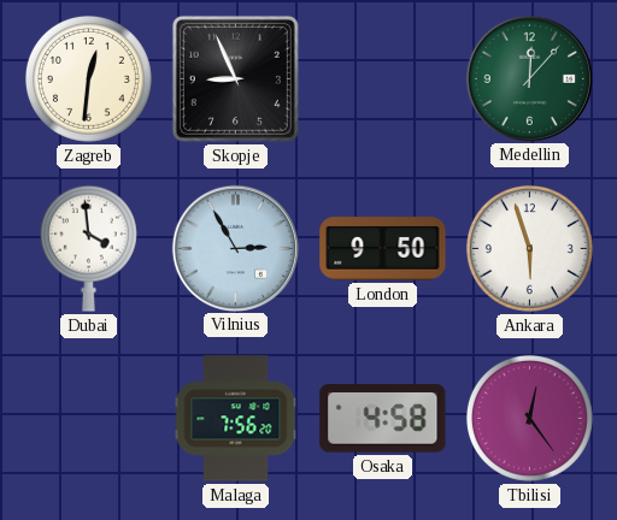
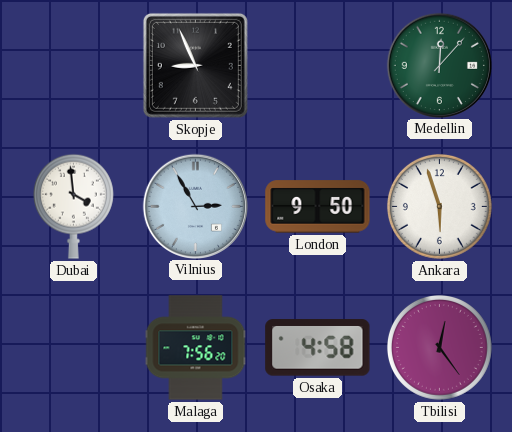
Zagreb: 12:31 -> none (88, 78)
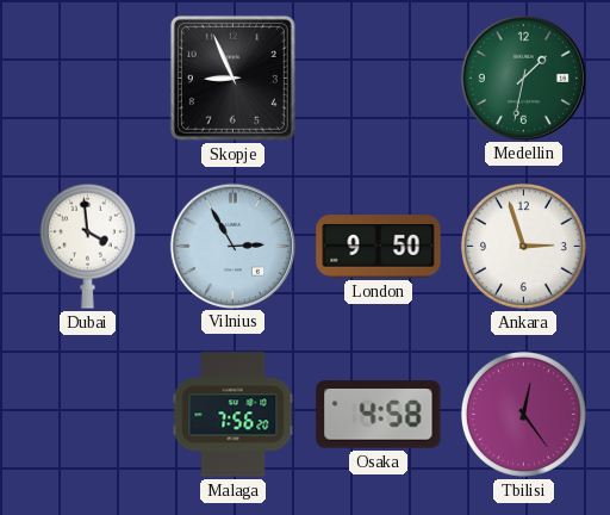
Medellin: 12:07 -> 1:32 (523, 77)
Ankara: 5:57 -> 2:57 (523, 246)
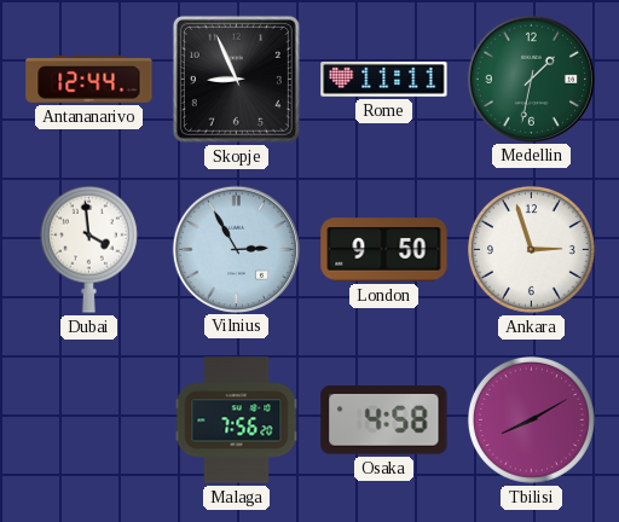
Antananarivo: none -> 12:44 (89, 79)
Rome: none -> 11:11 (384, 80)
Tbilisi: 12:24 -> 8:10 (531, 419)
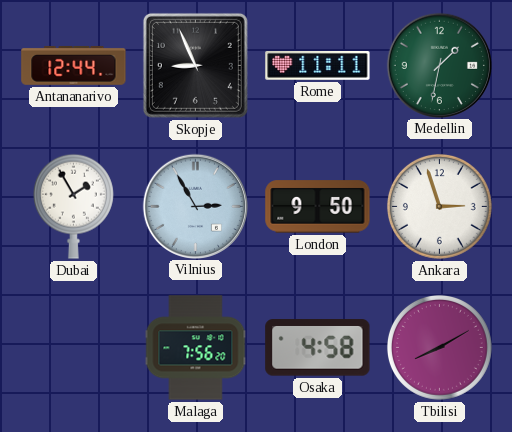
Dubai: 3:59 -> 1:55 (73, 206)
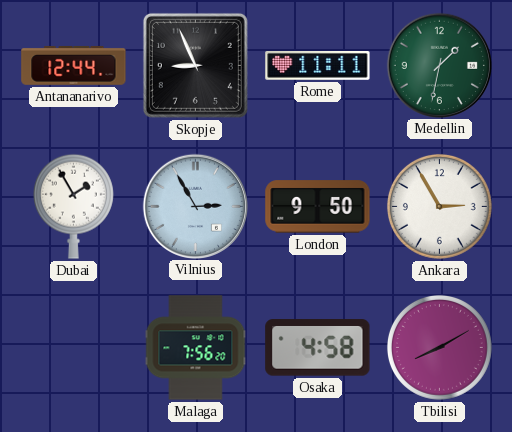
Ankara: 2:57 -> 2:55 (439, 206)
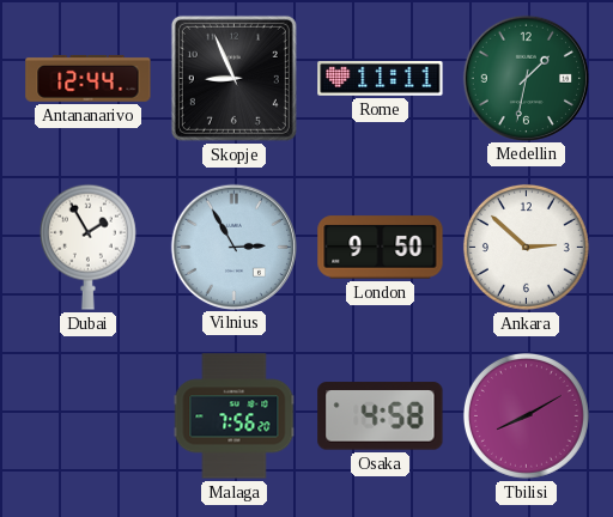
Ankara: 2:55 -> 2:52 (526, 247)
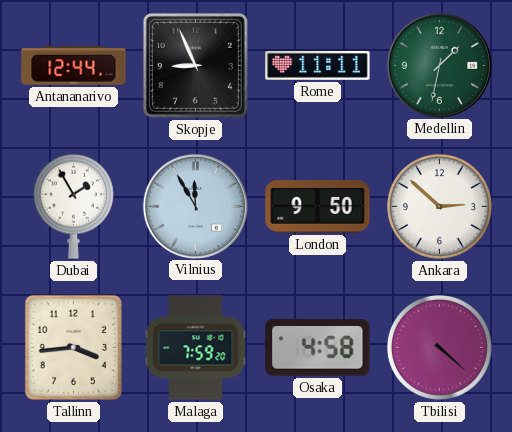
Vilnius: 2:55 -> 11:55 (195, 206)
Tallinn: none -> 3:44 (73, 347)
Malaga: 7:56 -> 7:59 (196, 348)
Tbilisi: 8:10 -> 4:22 (439, 347)
